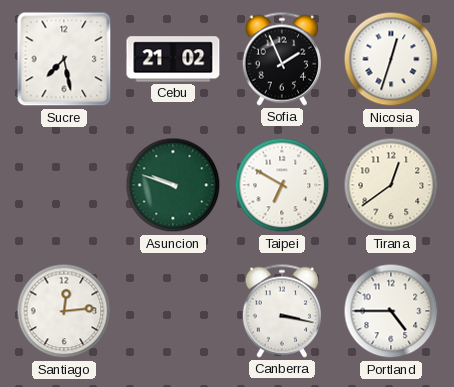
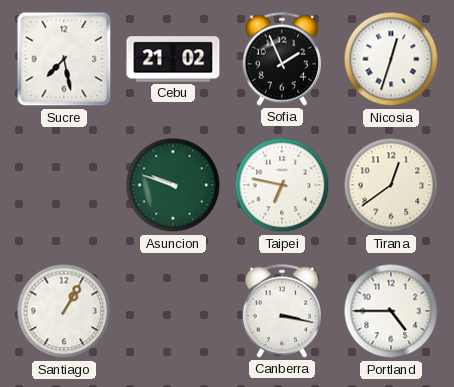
Taipei: 6:50 -> 6:47 (282, 185)
Santiago: 12:14 -> 1:05 (64, 311)
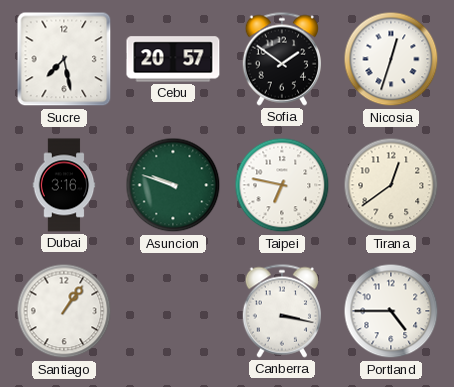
Cebu: 21:02 -> 20:57 (173, 59)
Sofia: 1:56 -> 1:51 (281, 59)
Dubai: none -> 3:16 (64, 185)
Santiago: 1:05 -> 1:06 (64, 311)
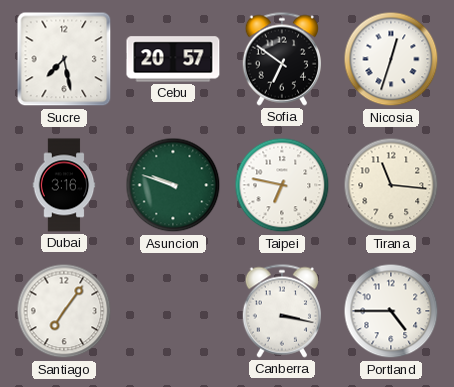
Sofia: 1:51 -> 6:51 (281, 59)
Tirana: 12:39 -> 11:16 (391, 185)
Santiago: 1:06 -> 7:06 (64, 311)
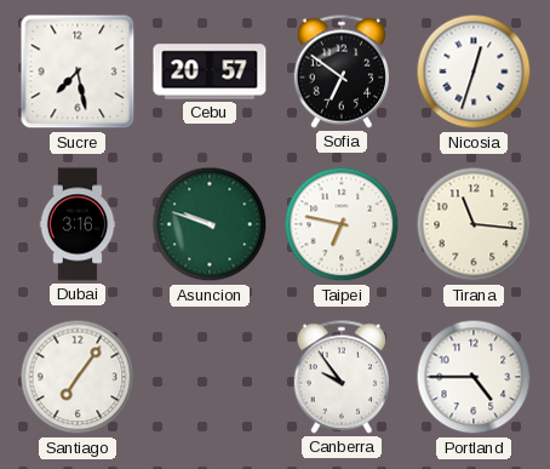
Canberra: 3:17 -> 9:54 (340, 377)
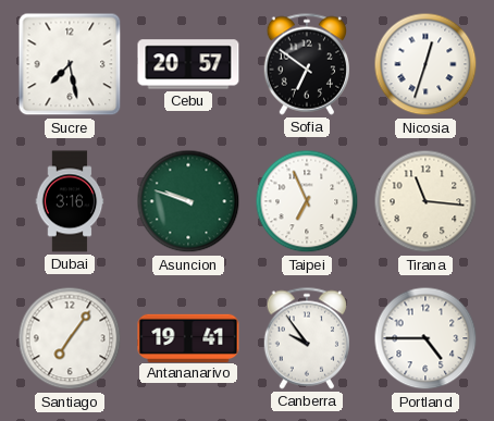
Taipei: 6:47 -> 6:56 (307, 201)
Antananarivo: none -> 19:41 (188, 337)
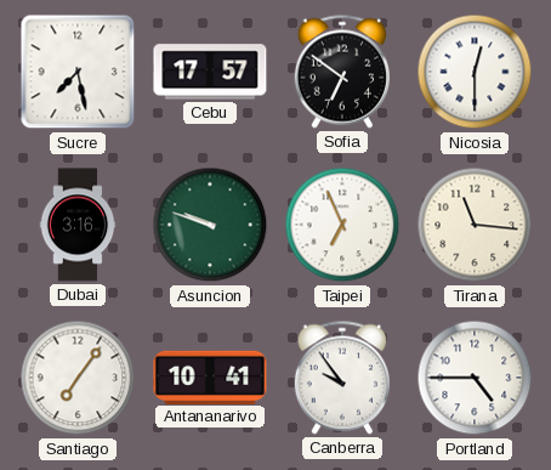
Cebu: 20:57 -> 17:57 (210, 72)
Nicosia: 12:33 -> 12:30 (475, 72)
Antananarivo: 19:41 -> 10:41 (210, 376)
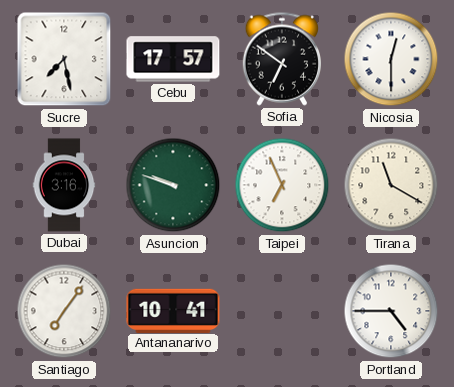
Tirana: 11:16 -> 11:20 (391, 185)
Canberra: 9:54 -> none (341, 378)
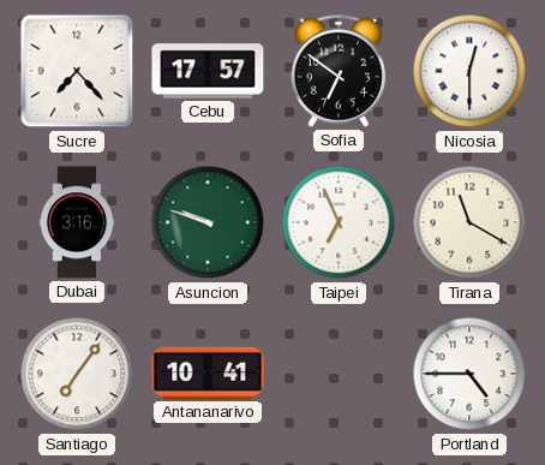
Sucre: 7:28 -> 7:23 (77, 71)
